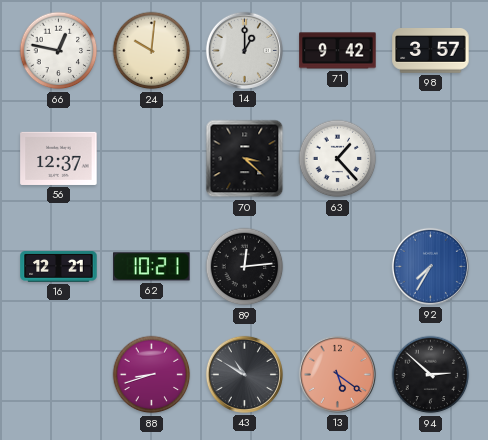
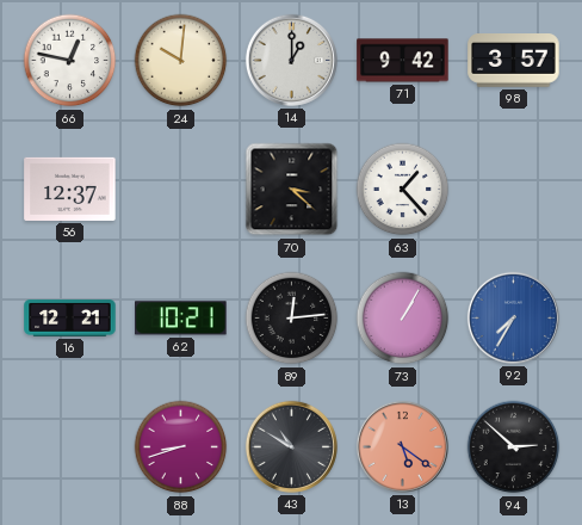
73: none -> 1:05 (403, 319)
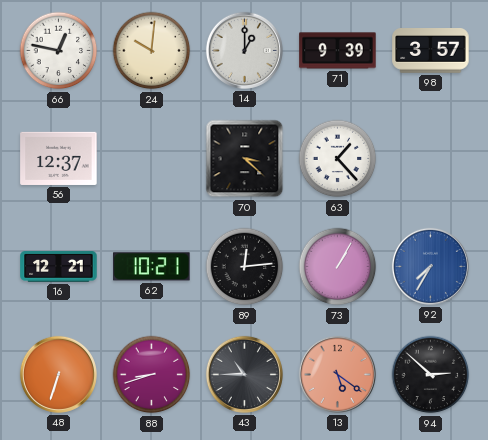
71: 9:42 -> 9:39 (338, 51)
48: none -> 6:33 (58, 374)
43: 10:50 -> 10:45 (244, 374)
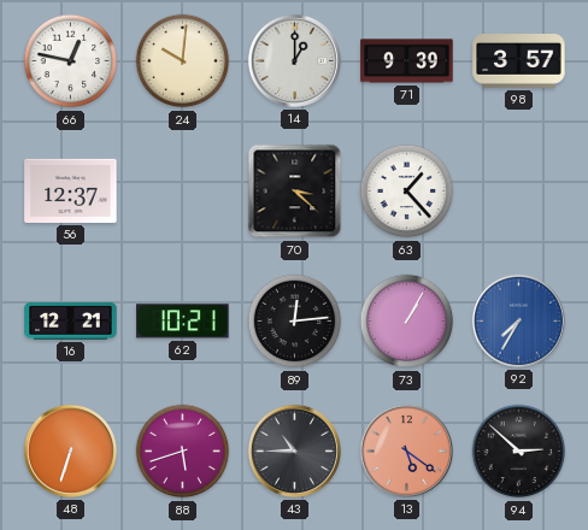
88: 8:42 -> 5:42 (183, 452)
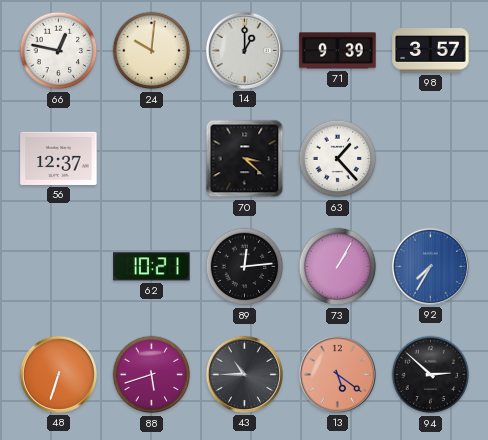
16: 12:21 -> none (71, 322)
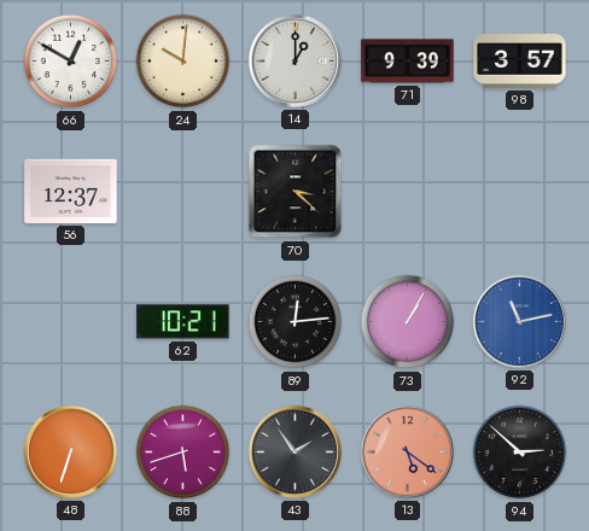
66: 12:47 -> 12:50 (71, 62)
63: 1:23 -> none (338, 159)
92: 7:35 -> 11:13 (519, 321)
43: 10:45 -> 1:54 (294, 451)
